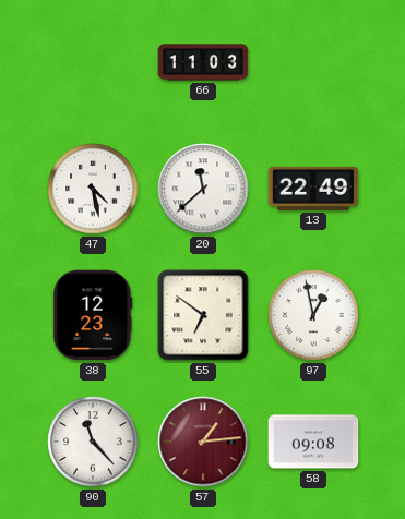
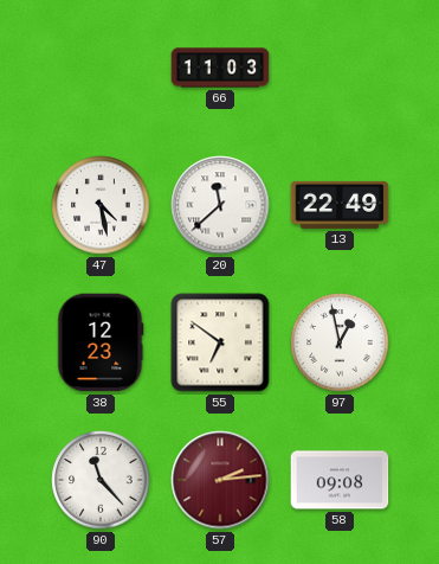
57: 1:14 -> 2:14 (220, 480)
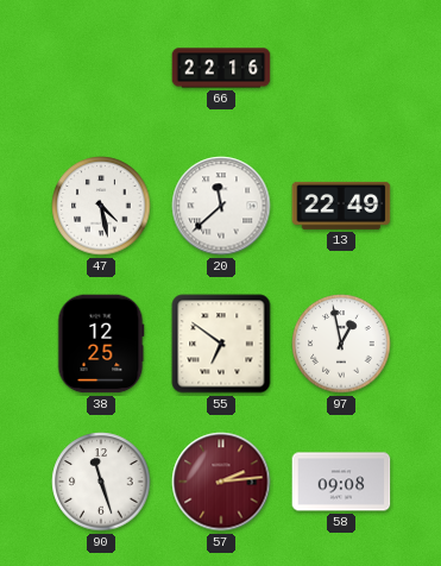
66: 11:03 -> 22:16 (221, 68)
38: 12:23 -> 12:25 (101, 344)
90: 11:23 -> 11:27 (101, 482)
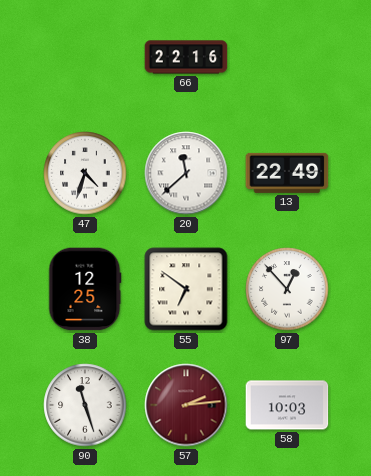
47: 4:28 -> 4:33 (85, 173)
97: 12:58 -> 12:53 (287, 289)
58: 09:08 -> 10:03 (287, 405)
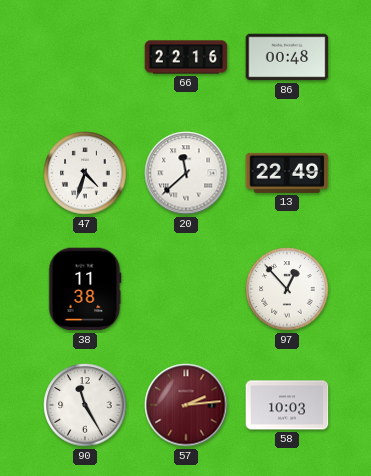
86: none -> 00:48 (287, 57)
38: 12:25 -> 11:38 (85, 289)
55: 6:51 -> none (186, 289)
90: 11:27 -> 11:25 (85, 405)
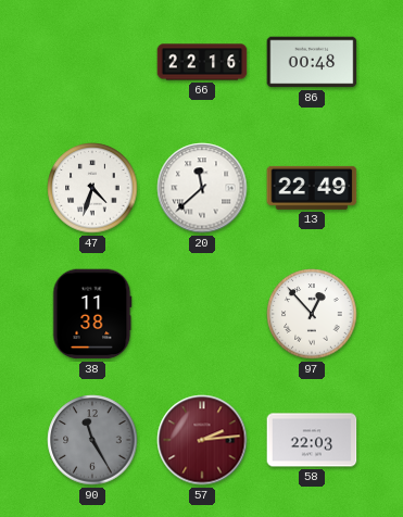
90 dial: white -> grey (92, 440)
58: 10:03 -> 22:03 (312, 440)
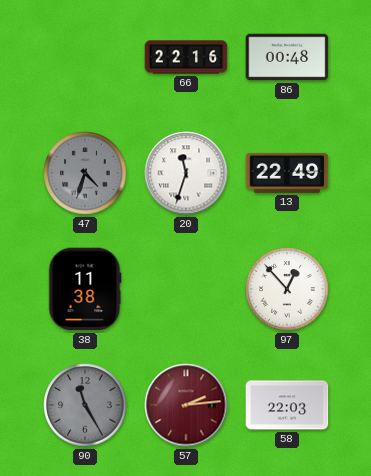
47 dial: white -> grey (85, 173)
20: 11:38 -> 11:33 (186, 173)
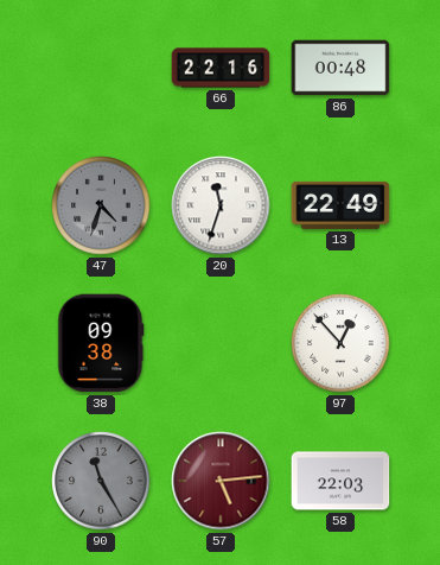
38: 11:38 -> 09:38 (101, 343)
57: 2:14 -> 5:14 (221, 481)
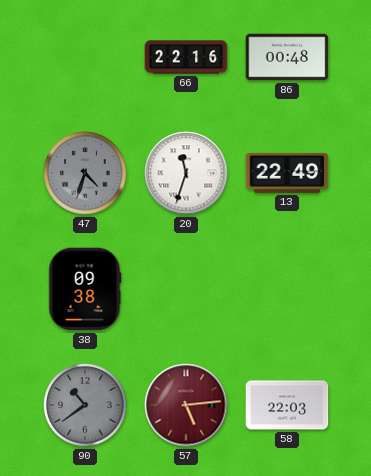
97: 12:53 -> none (340, 343)
90: 11:25 -> 10:39 (85, 405)
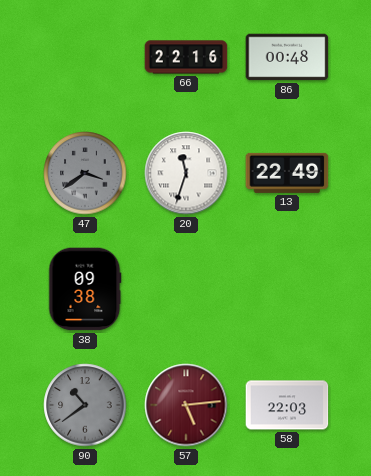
47: 4:33 -> 3:39 (85, 173)
